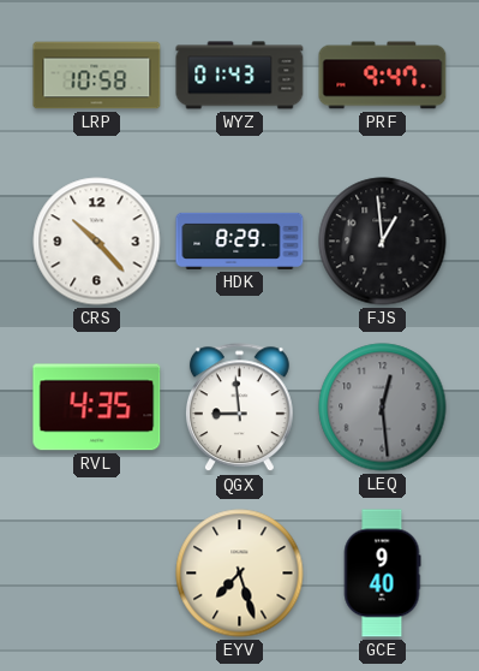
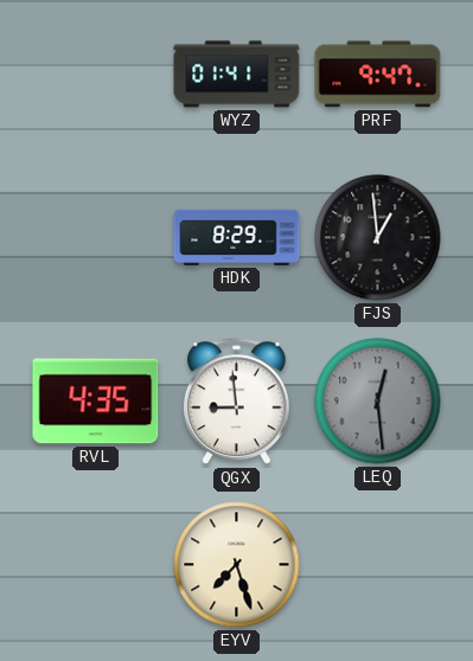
LRP: 10:58 -> none (97, 76)
WYZ: 01:43 -> 01:41 (237, 75)
CRS: 10:23 -> none (97, 242)
GCE: 9:40 -> none (382, 574)
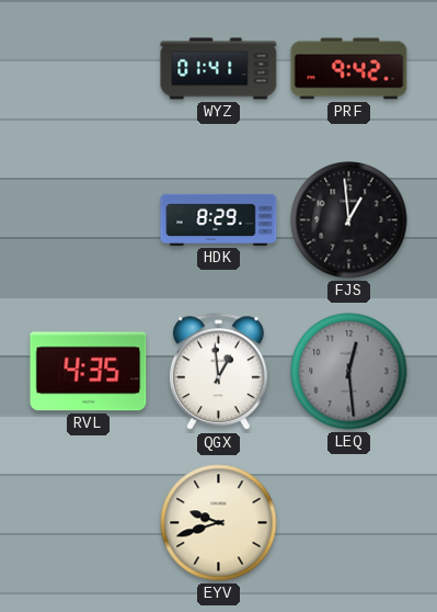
PRF: 9:47 -> 9:42 (349, 69)
QGX: 8:59 -> 12:59 (218, 372)
EYV: 7:27 -> 9:42 (219, 523)
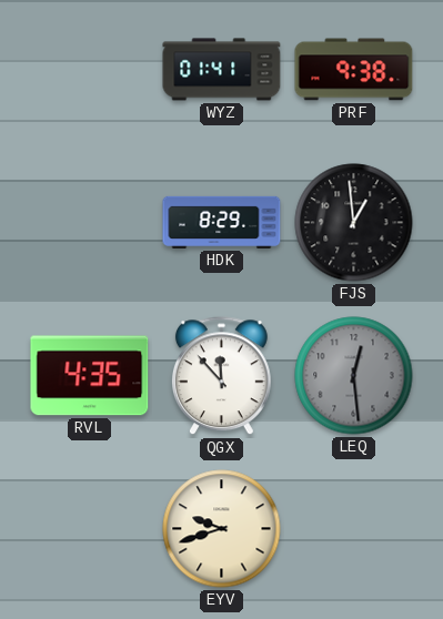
PRF: 9:42 -> 9:38 (354, 70)
QGX: 12:59 -> 11:53 (221, 376)
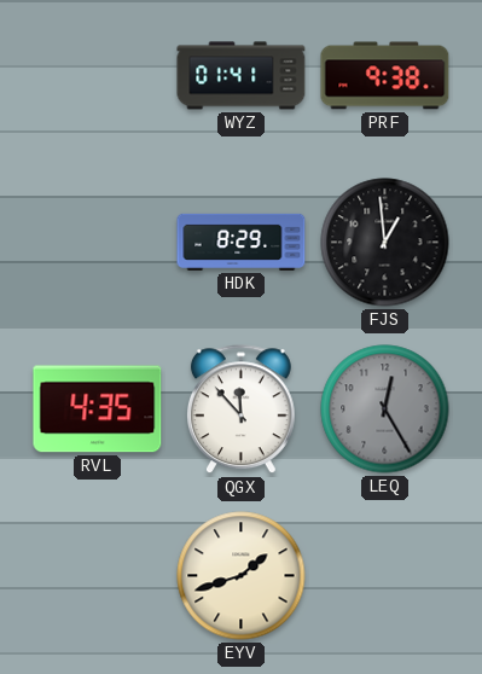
LEQ: 12:29 -> 12:25 (385, 409)
EYV: 9:42 -> 1:42 (242, 576)
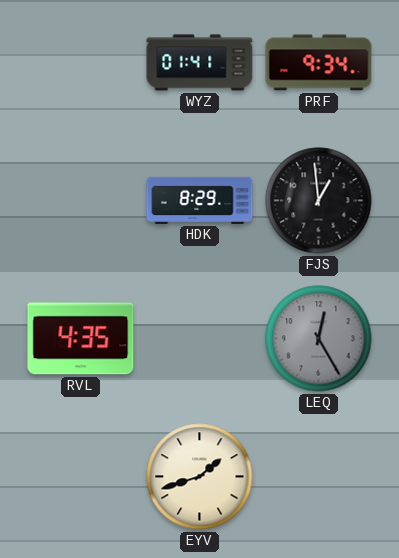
PRF: 9:38 -> 9:34 (319, 63)
QGX: 11:53 -> none (240, 409)
